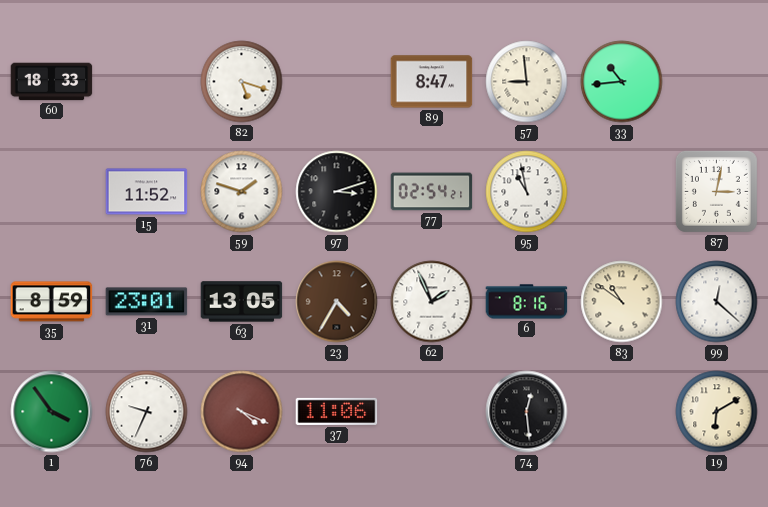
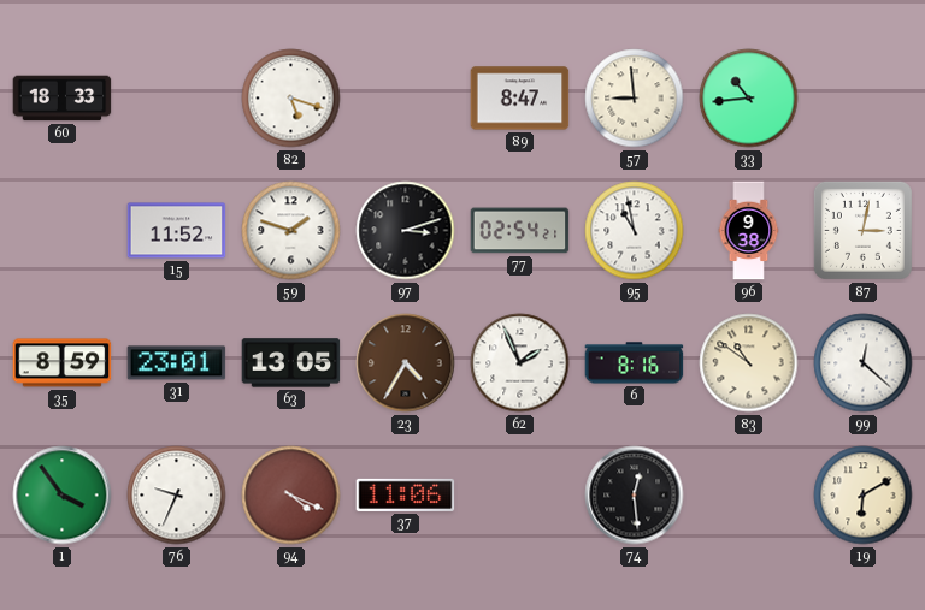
96: none -> 9:38 (749, 231)
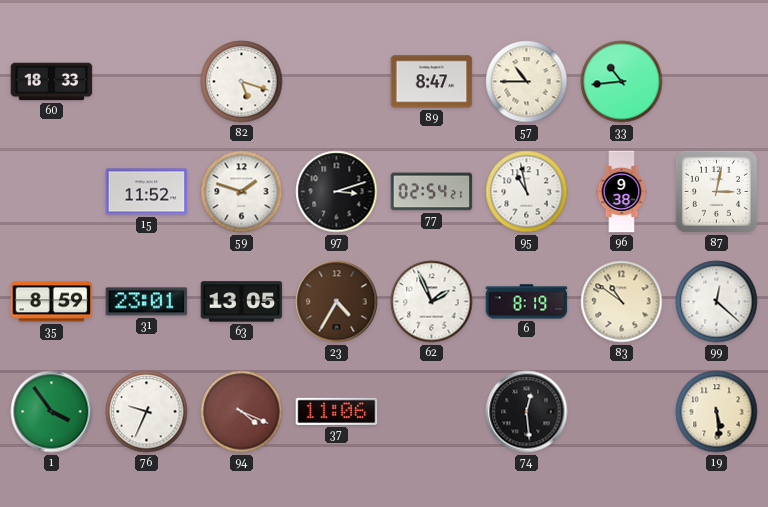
57: 8:59 -> 10:45 (527, 82)
6: 8:16 -> 8:19 (527, 302)
19: 6:10 -> 5:29 (717, 412)
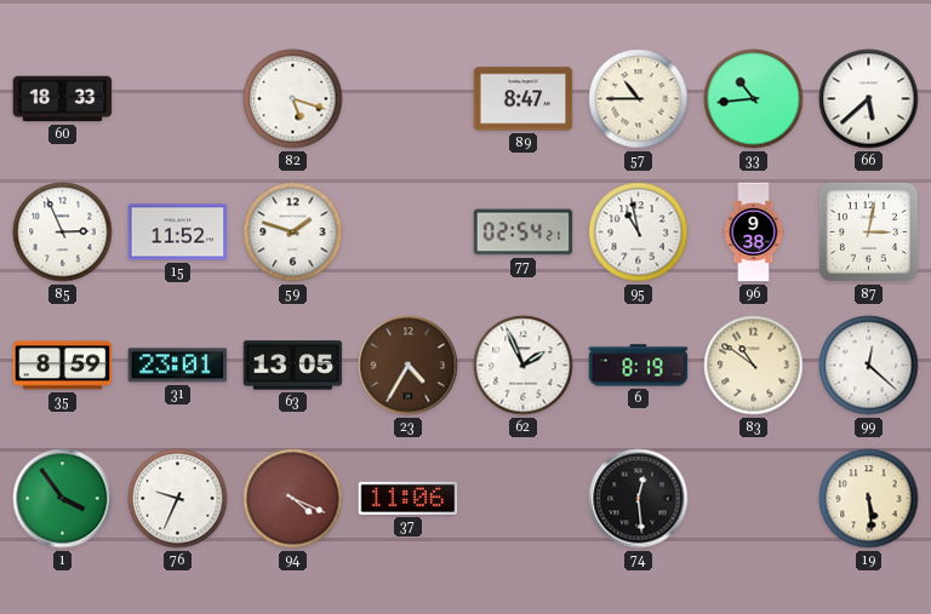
66: none -> 5:38 (869, 99)
85: none -> 2:56 (63, 233)
97: 3:12 -> none (337, 192)
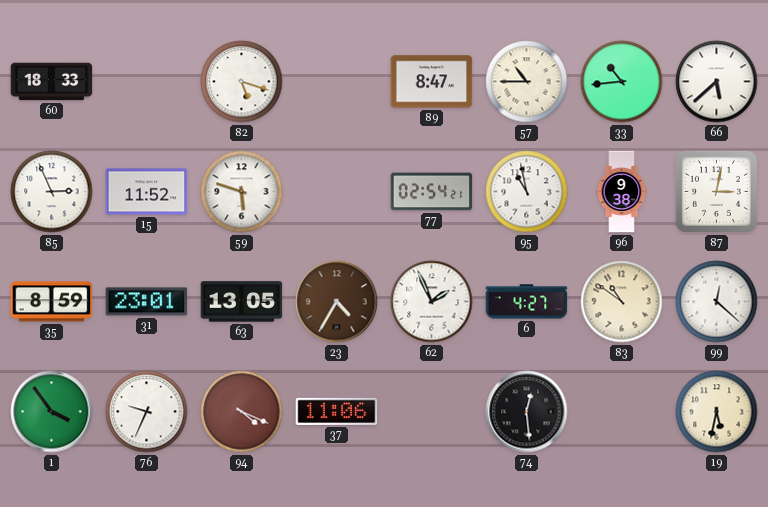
59: 1:48 -> 5:48 (242, 192)
6: 8:19 -> 4:27 (527, 302)
19: 5:29 -> 5:32 (717, 412)
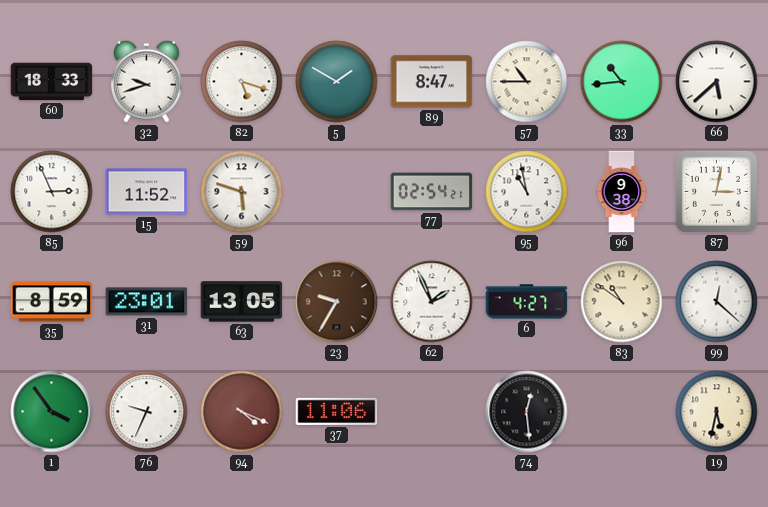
32: none -> 9:42 (147, 81)
5: none -> 1:50 (337, 82)
23: 4:35 -> 9:35 (337, 302)
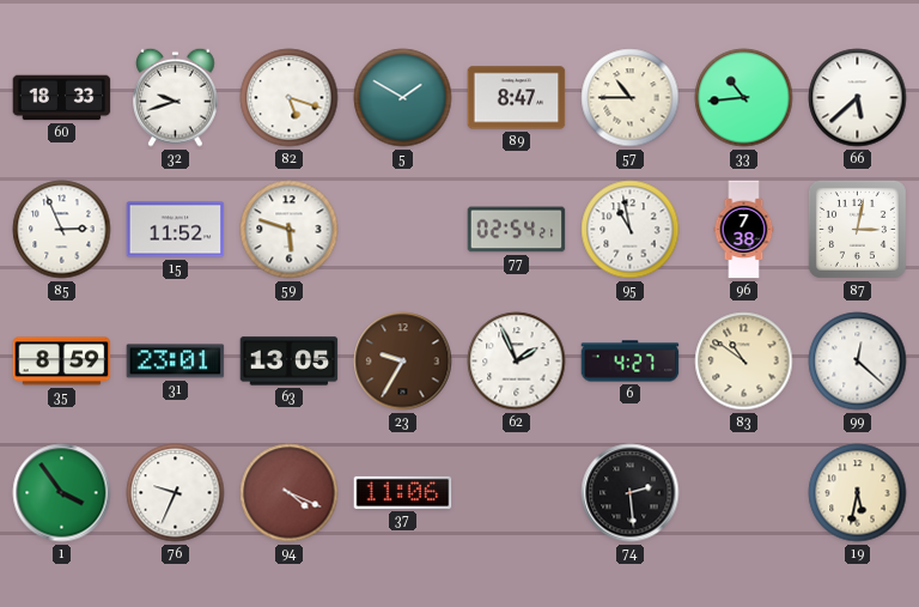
96: 9:38 -> 7:38 (744, 230)
74: 12:29 -> 2:29 (631, 493)
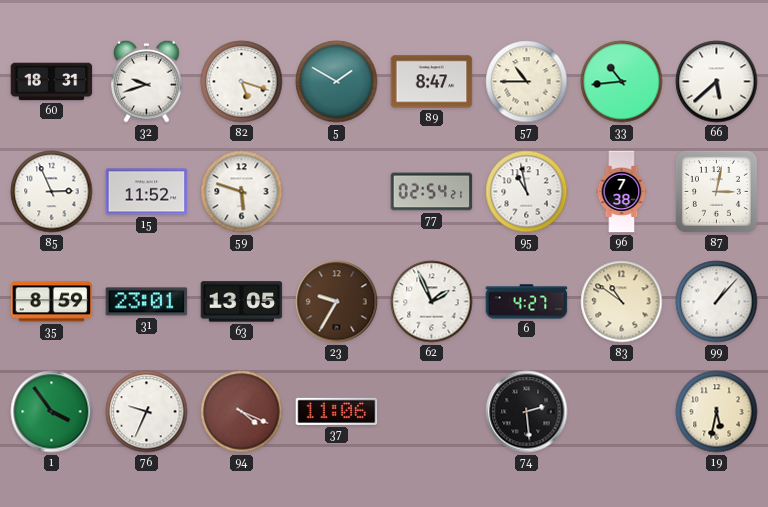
60: 18:33 -> 18:31 (52, 82)
99: 12:22 -> 1:07 (717, 302)
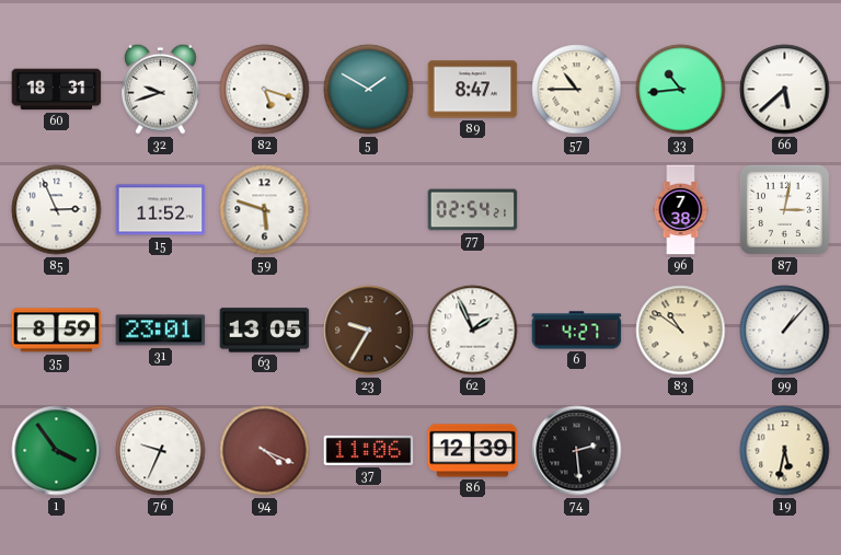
95: 10:58 -> none (527, 192)
86: none -> 12:39 (473, 451)
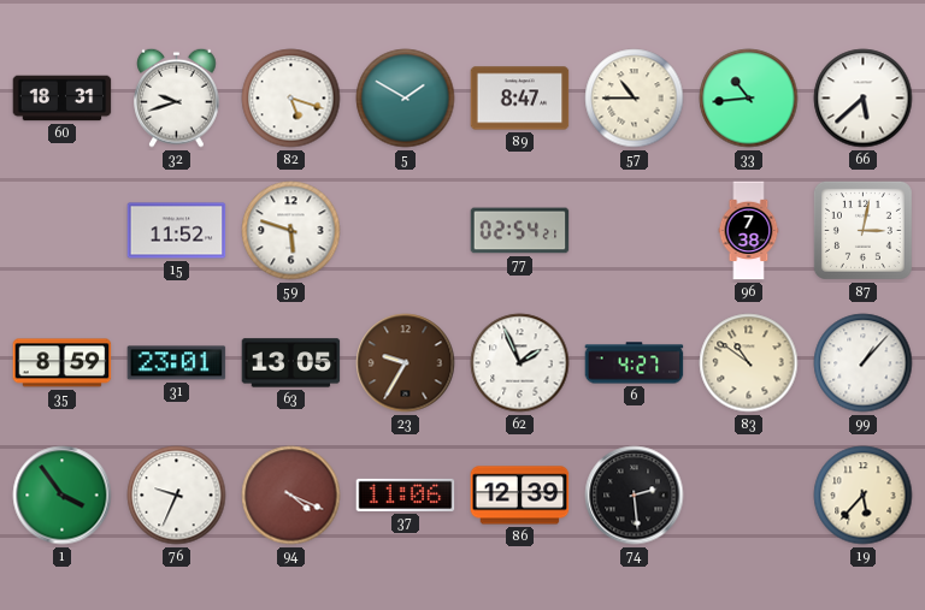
85: 2:56 -> none (57, 210)
19: 5:32 -> 5:37 (864, 496)
